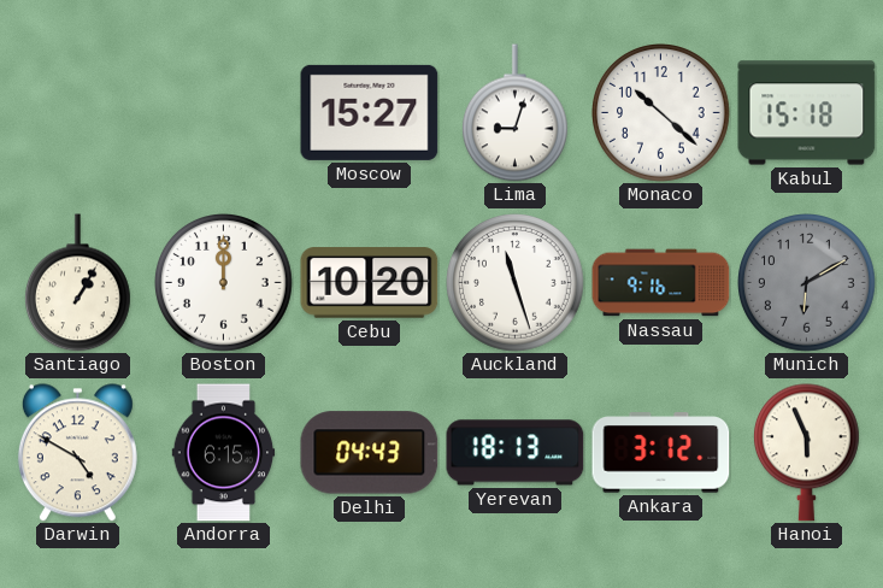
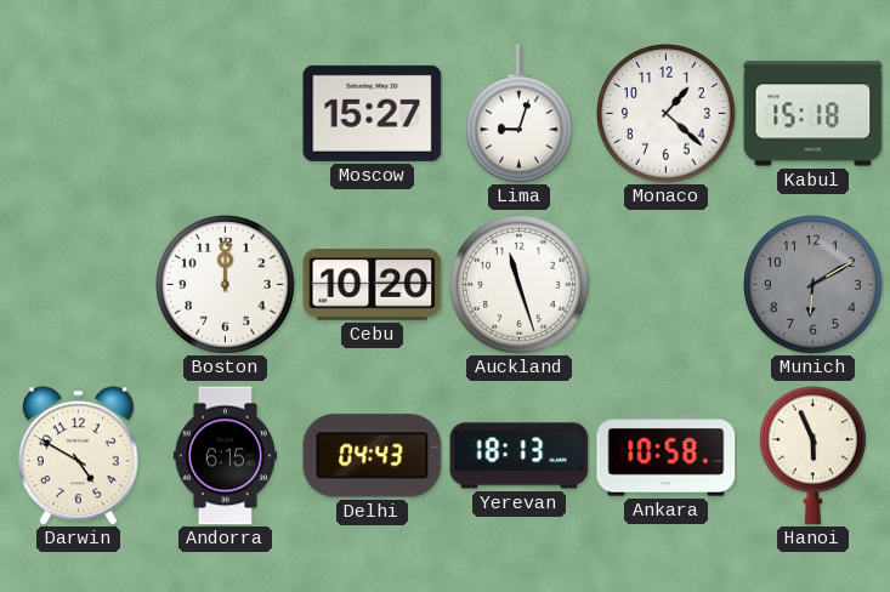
Monaco: 10:22 -> 1:22 (667, 114)
Santiago: 1:05 -> none (77, 283)
Nassau: 9:16 -> none (661, 283)
Ankara: 3:12 -> 10:58 (667, 456)
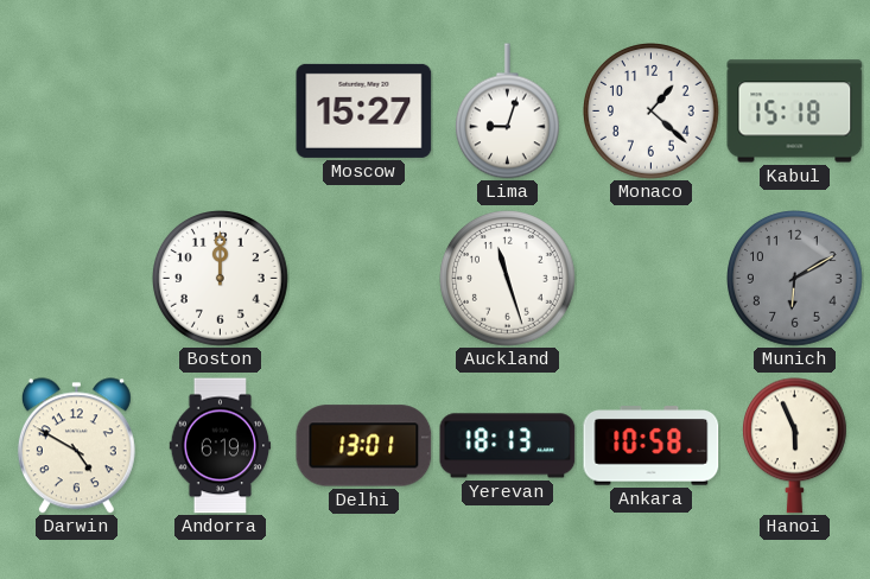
Cebu: 10:20 -> none (373, 285)
Andorra: 6:15 -> 6:19 (221, 446)
Delhi: 04:43 -> 13:01 (364, 446)
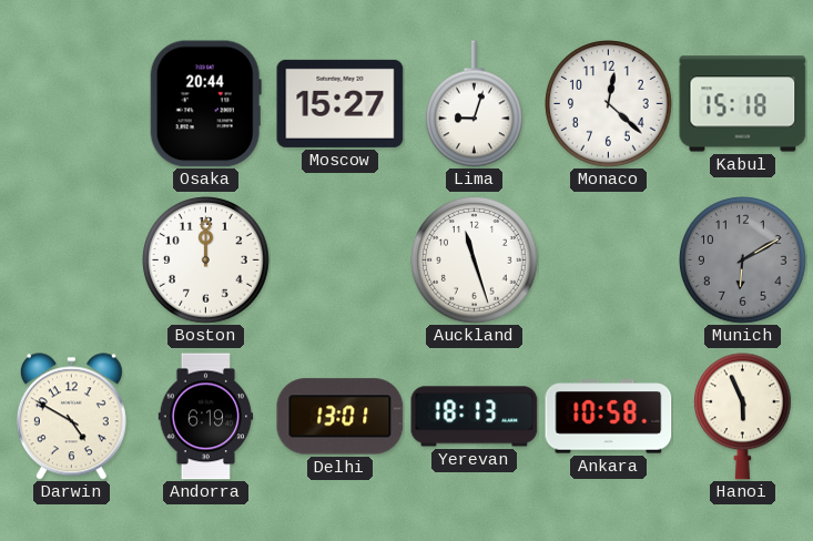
Osaka: none -> 20:44 (205, 104)
Monaco: 1:22 -> 12:22 (609, 104)
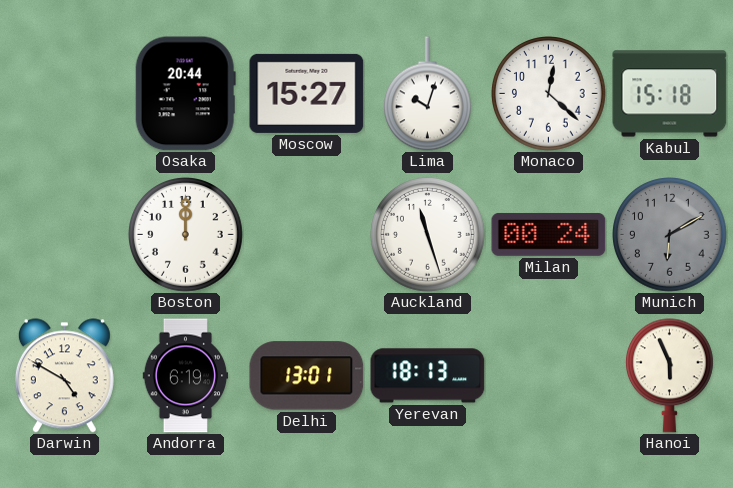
Lima: 9:03 -> 10:03 (427, 94)
Milan: none -> 00:24 (549, 234)
Ankara: 10:58 -> none (609, 417)
